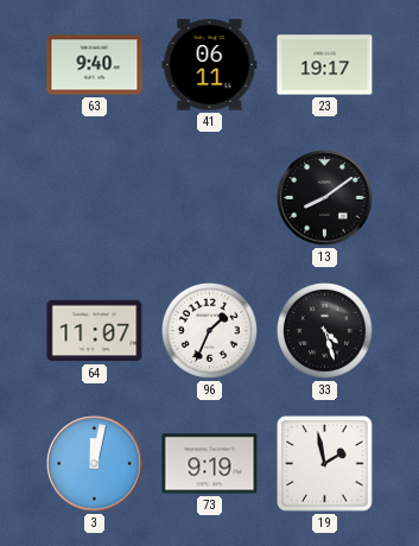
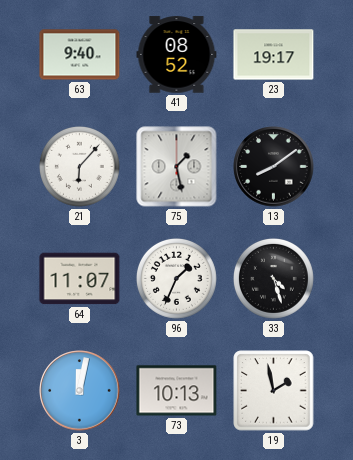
41: 06:11 -> 08:52 (177, 55)
21: none -> 6:07 (79, 166)
75: none -> 1:28 (177, 167)
73: 9:19 -> 10:13 (177, 391)
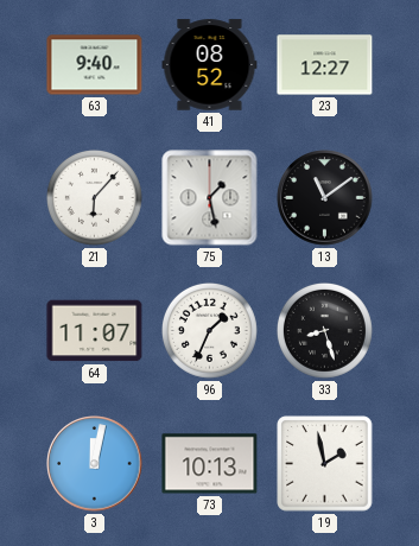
23: 19:17 -> 12:27 (325, 65)
13: 8:09 -> 11:09 (325, 198)
33: 4:27 -> 8:27 (324, 330)
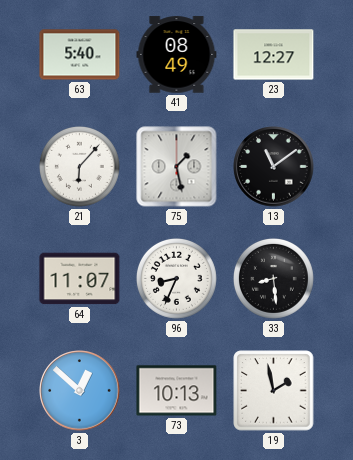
63: 9:40 -> 5:40 (80, 55)
41: 08:52 -> 08:49 (177, 55)
96: 1:34 -> 8:34 (176, 278)
33: 8:27 -> 8:29 (273, 278)
3: 12:02 -> 12:52 (80, 391)
